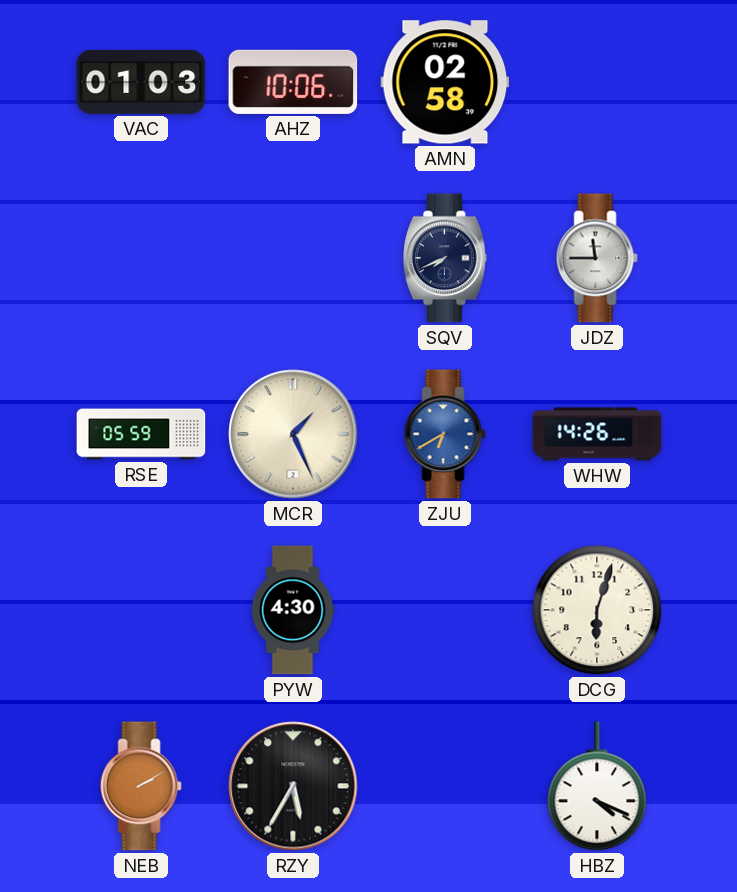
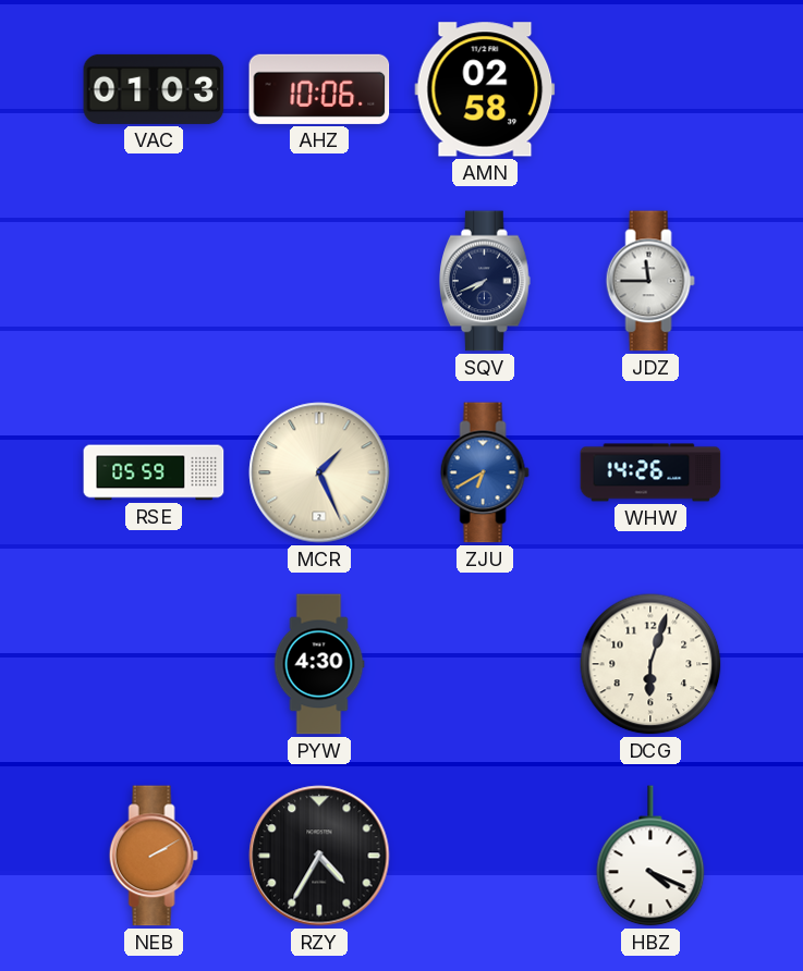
RZY: 5:35 -> 4:35 (319, 856)
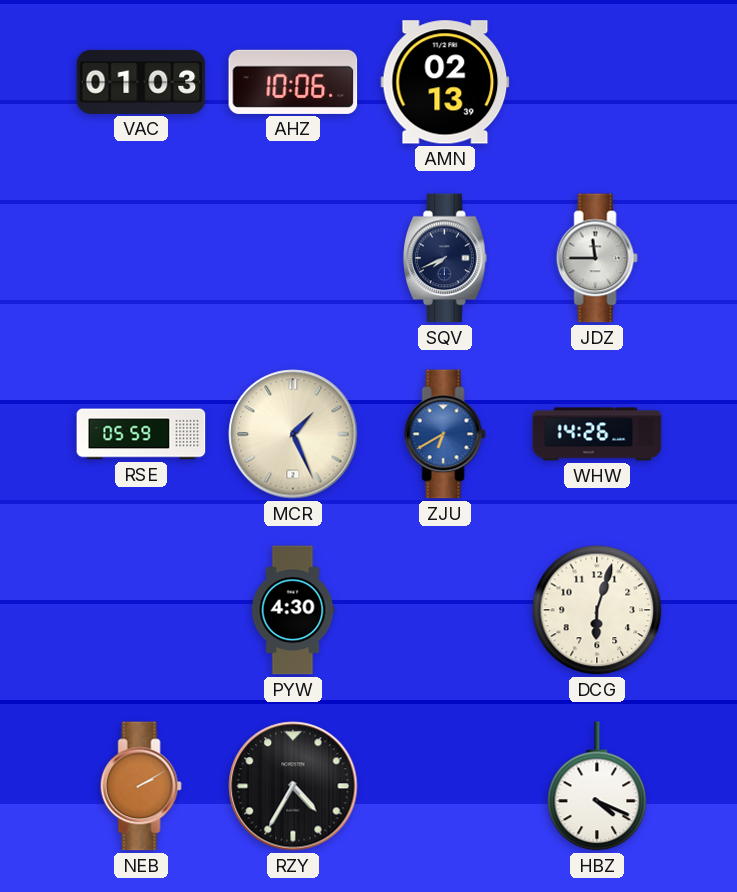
AMN: 02:58 -> 02:13 (445, 82)
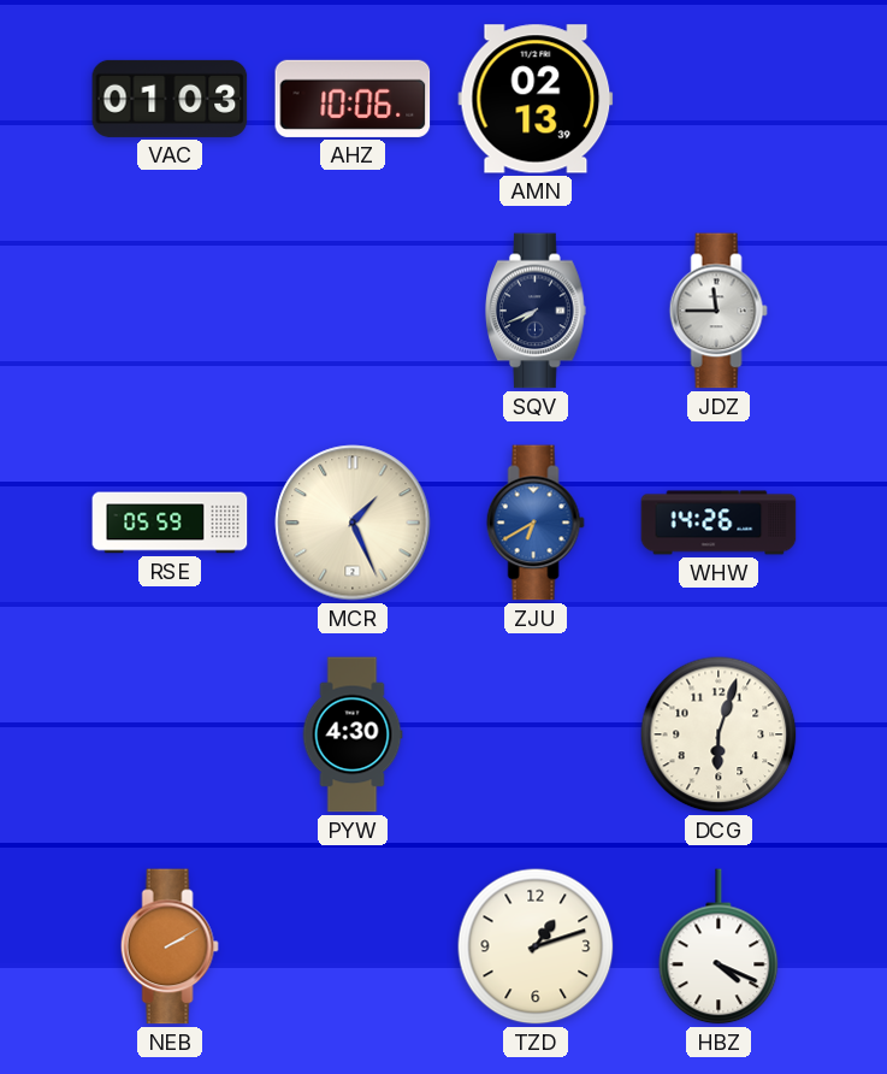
RZY: 4:35 -> none (293, 786)
TZD: none -> 1:12 (536, 946)
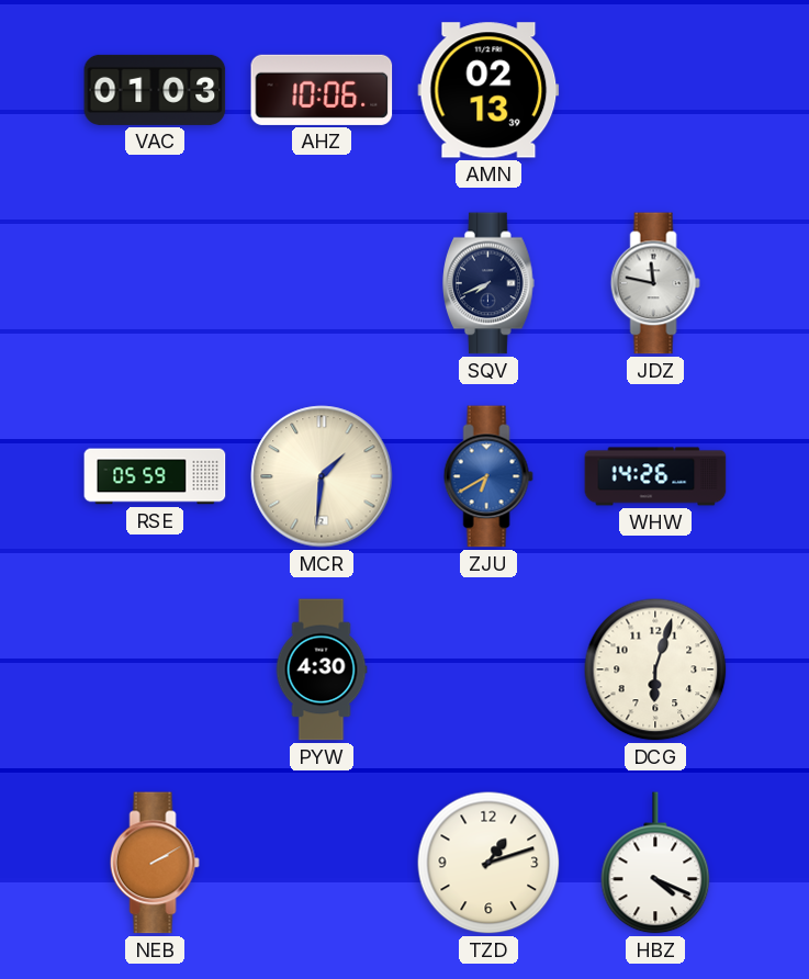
JDZ: 11:45 -> 11:47 (655, 283)
MCR: 1:26 -> 1:31 (322, 476)
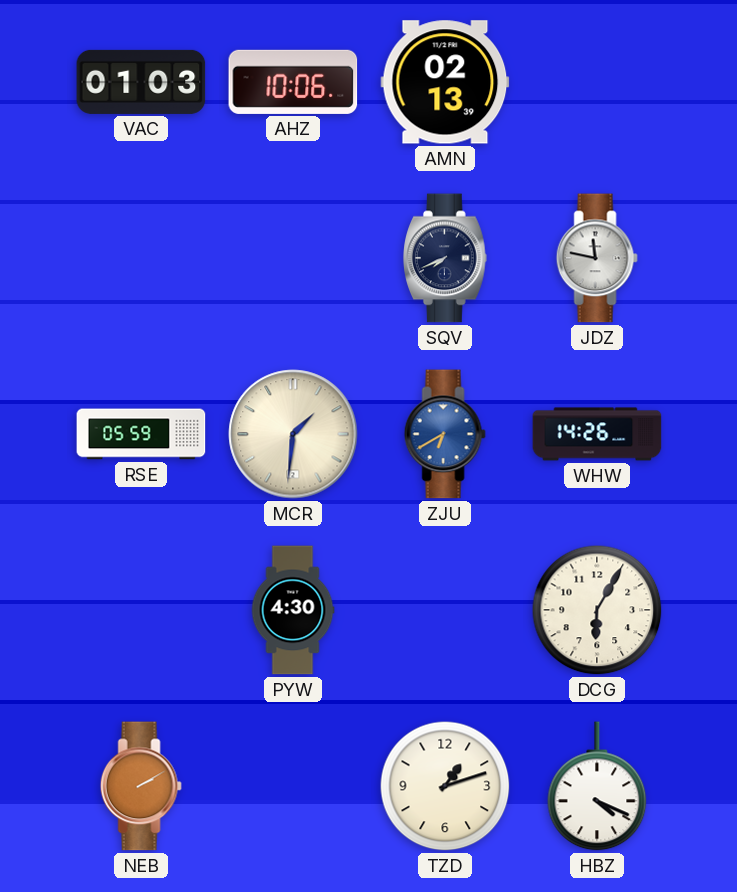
DCG: 6:03 -> 6:05 (597, 610)
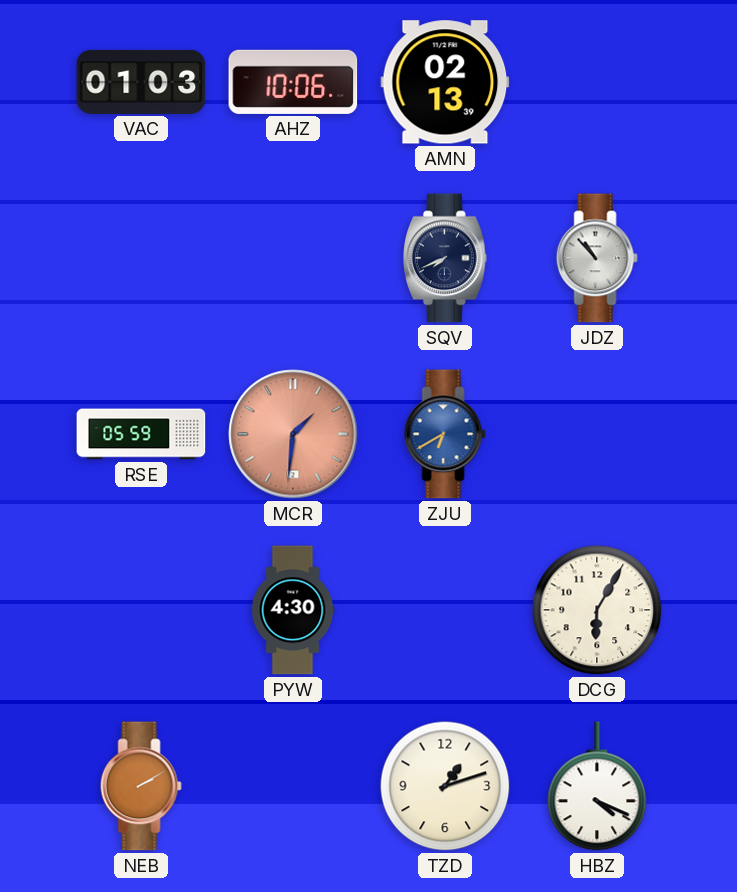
JDZ: 11:47 -> 10:53 (597, 258)
MCR dial: cream -> salmon (293, 434)
WHW: 14:26 -> none (597, 434)
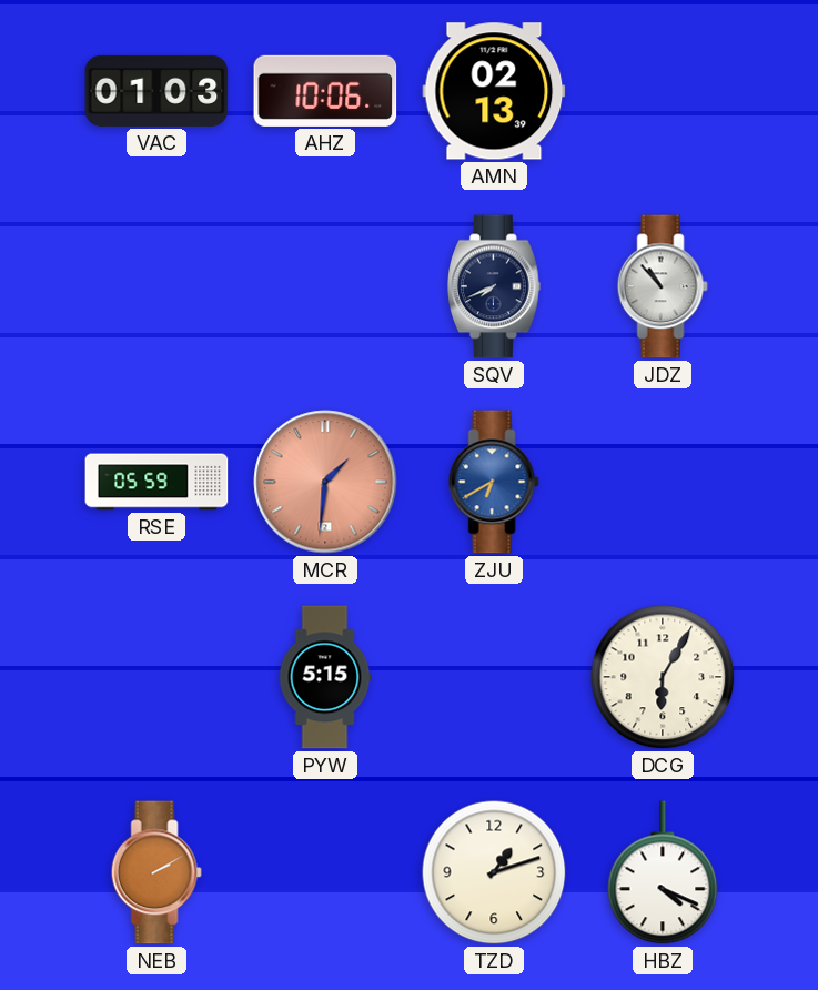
PYW: 4:30 -> 5:15 (325, 677)
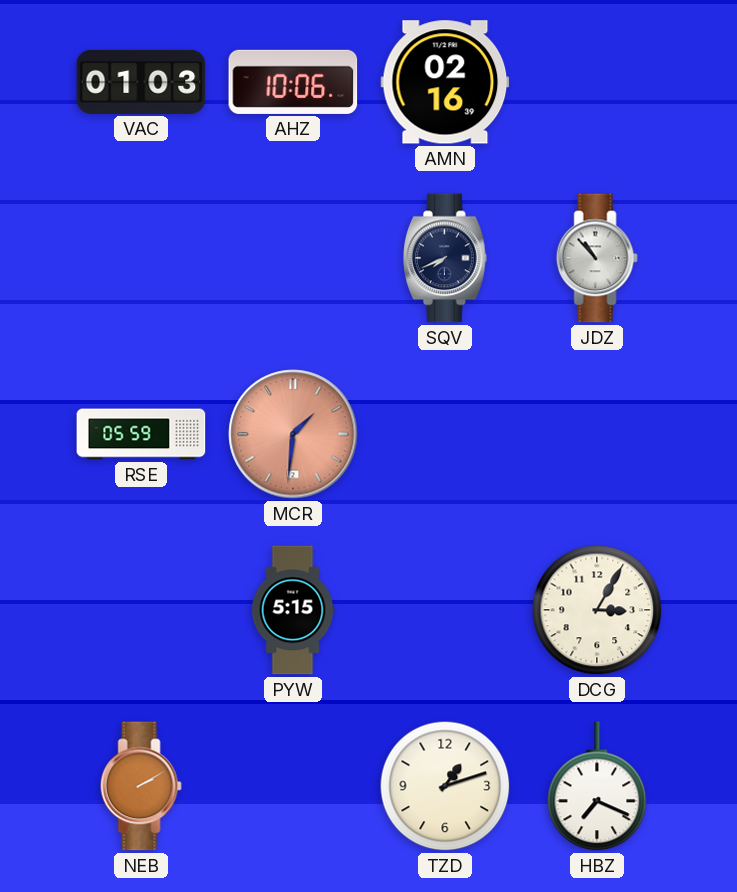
AMN: 02:13 -> 02:16 (445, 82)
ZJU: 6:40 -> none (494, 482)
DCG: 6:05 -> 3:05 (597, 610)
HBZ: 4:19 -> 7:19 (597, 786)
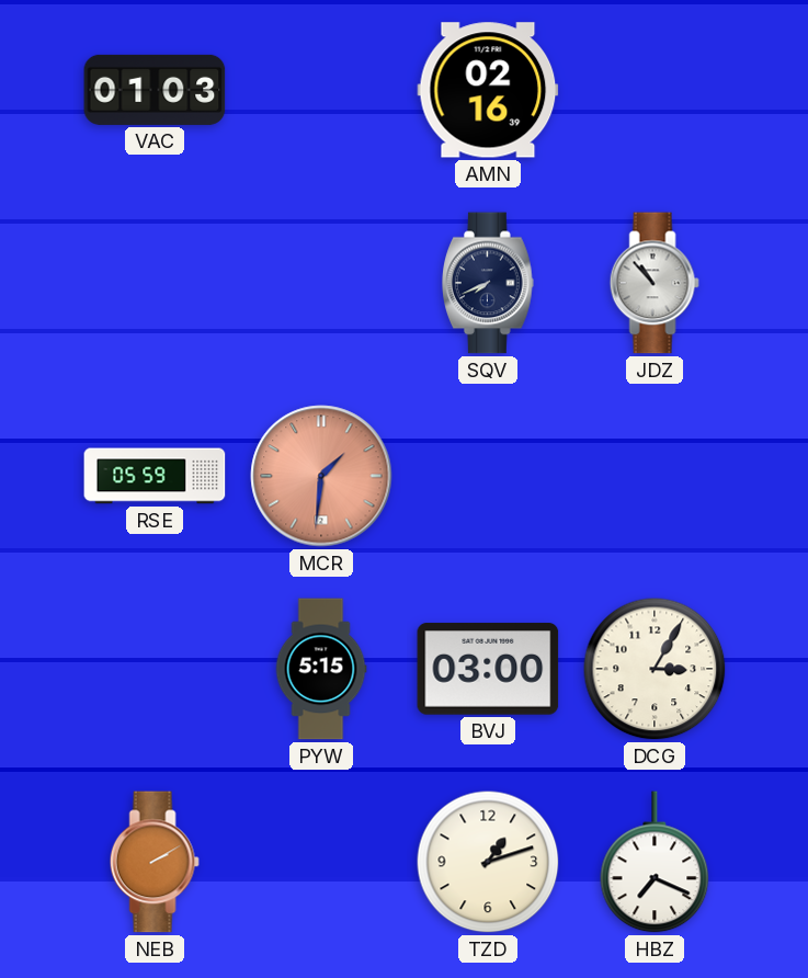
AHZ: 10:06 -> none (293, 82)
BVJ: none -> 03:00 (488, 669)
